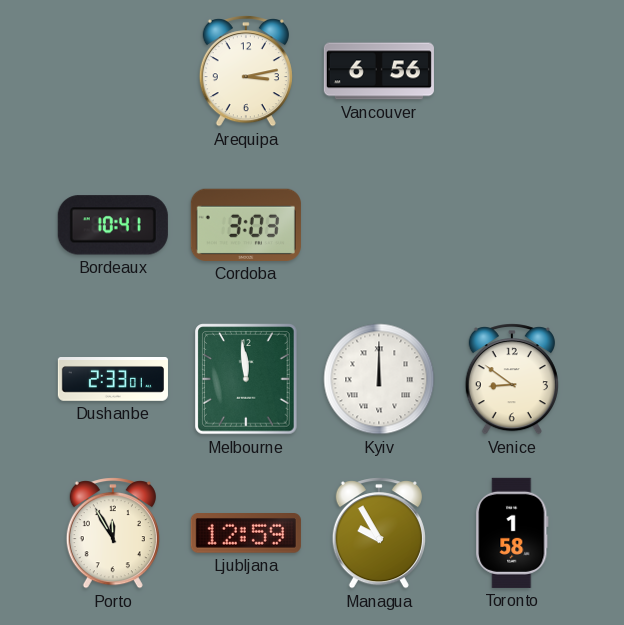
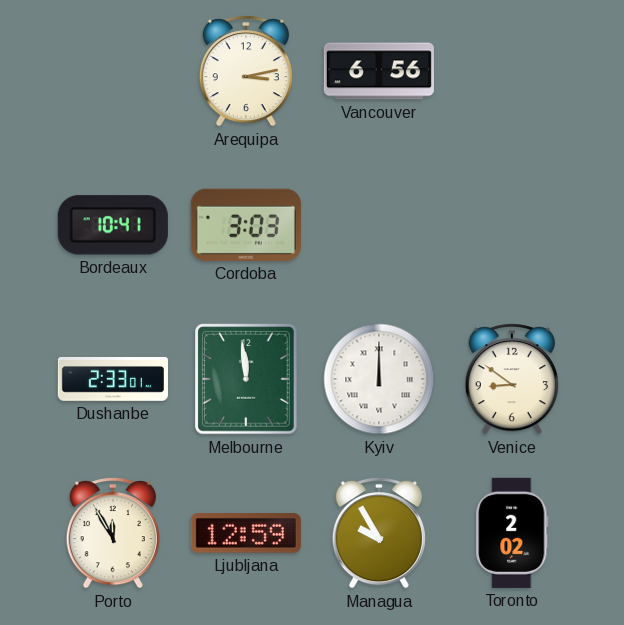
Toronto: 1:58 -> 2:02 (512, 533)
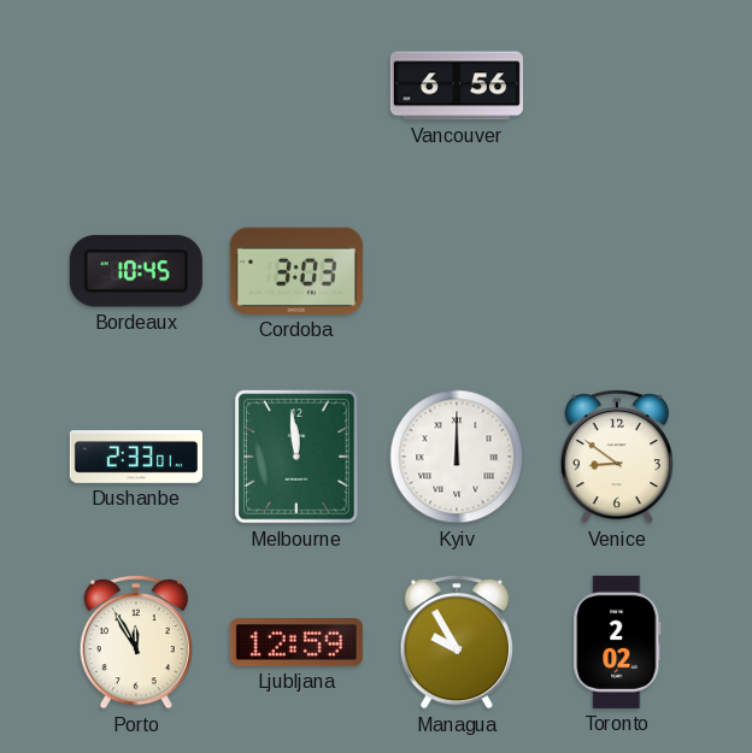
Arequipa: 3:13 -> none (246, 71)
Bordeaux: 10:41 -> 10:45 (136, 271)
